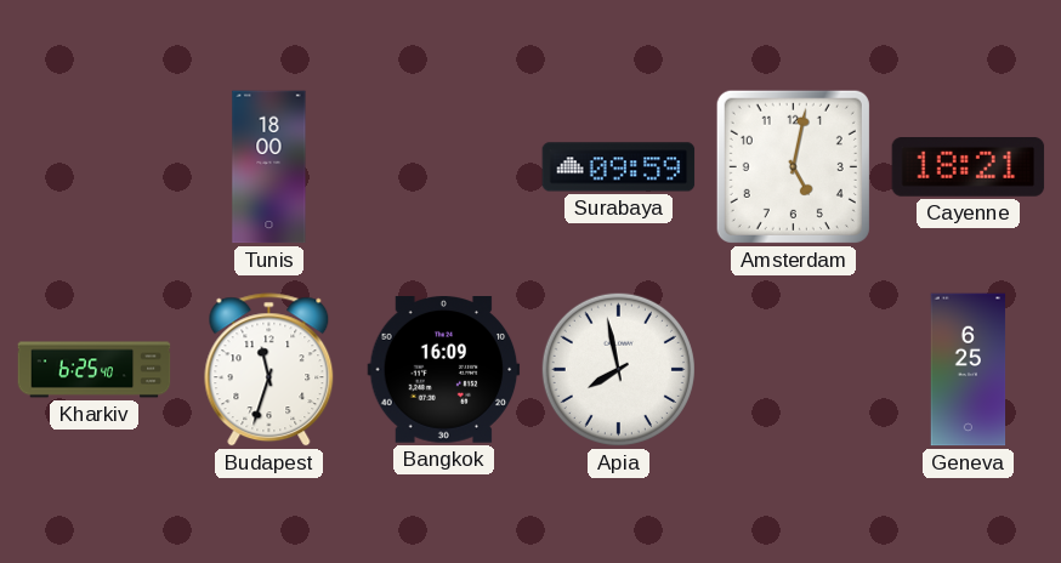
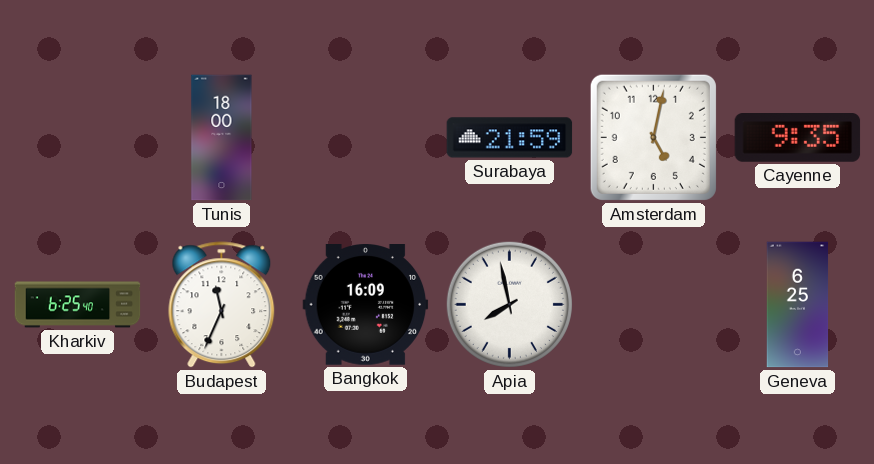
Surabaya: 09:59 -> 21:59 (510, 138)
Cayenne: 18:21 -> 9:35 (798, 138)
Budapest: 11:33 -> 11:34 (222, 305)
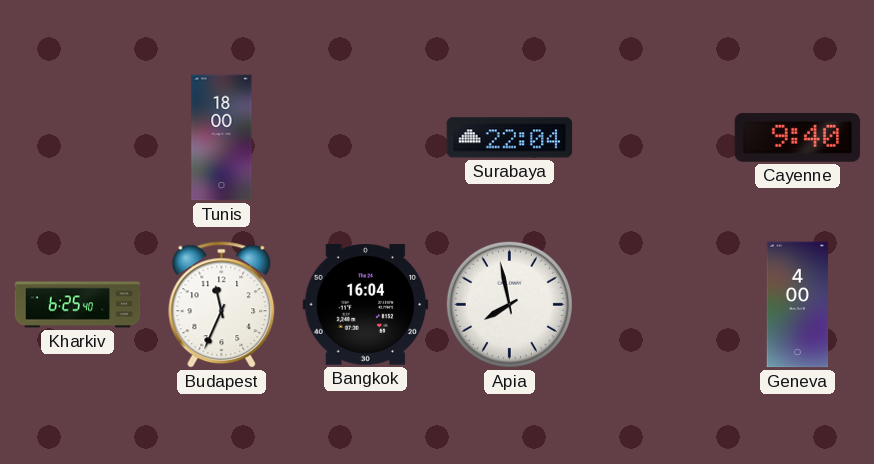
Surabaya: 21:59 -> 22:04 (510, 138)
Amsterdam: 5:02 -> none (653, 137)
Cayenne: 9:35 -> 9:40 (798, 138)
Bangkok: 16:09 -> 16:04 (366, 305)
Geneva: 6:25 -> 4:00 (798, 305)
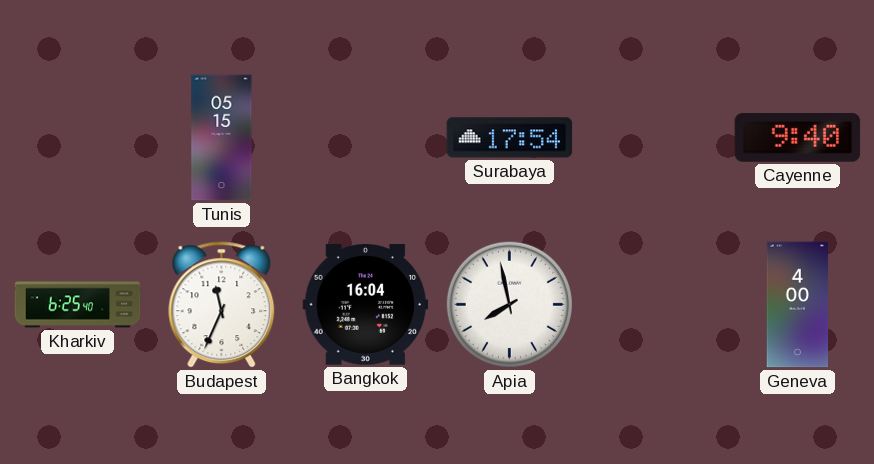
Tunis: 18:00 -> 05:15 (222, 138)
Surabaya: 22:04 -> 17:54 (510, 138)
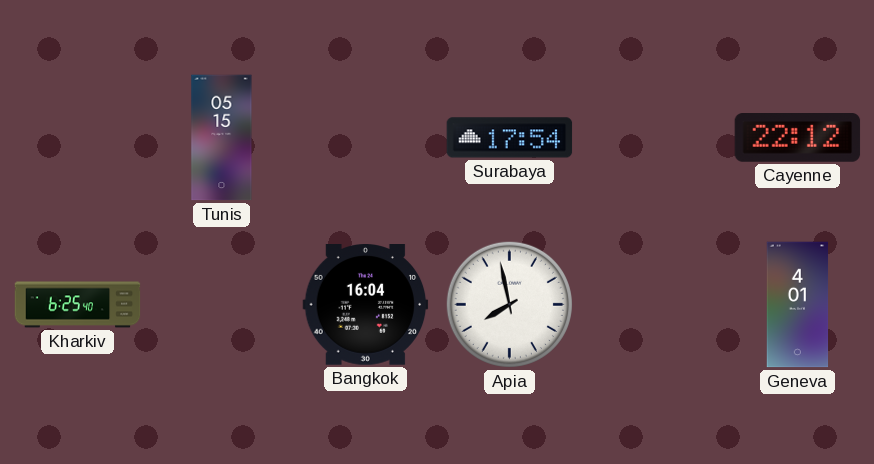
Cayenne: 9:40 -> 22:12 (798, 138)
Budapest: 11:34 -> none (222, 305)
Geneva: 4:00 -> 4:01 (798, 305)
